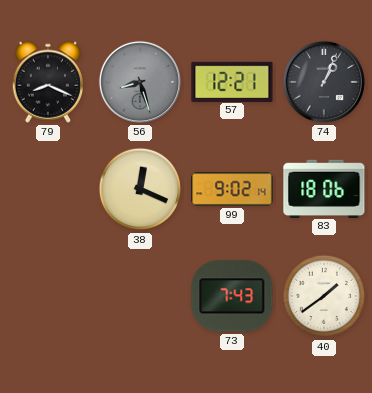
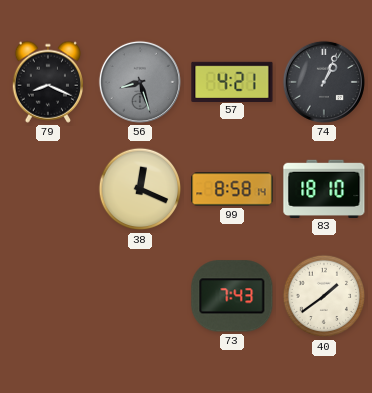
57: 12:21 -> 4:21 (232, 81)
99: 9:02 -> 8:58 (232, 189)
83: 18:06 -> 18:10 (324, 188)
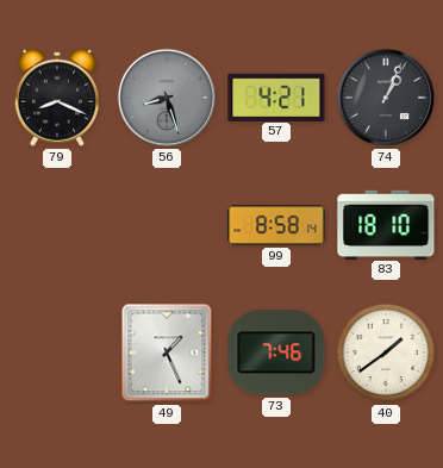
38: 12:19 -> none (140, 189)
49: none -> 1:26 (167, 352)
73: 7:43 -> 7:46 (276, 352)
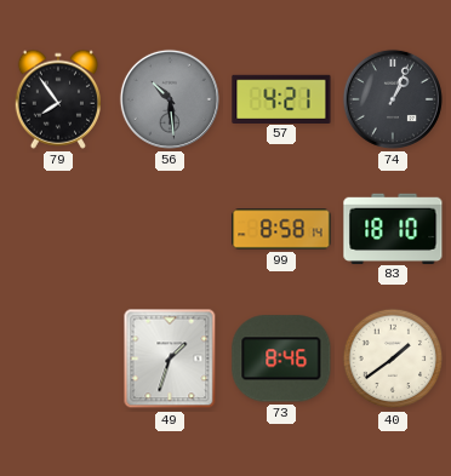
79: 8:19 -> 7:54 (57, 99)
56: 8:27 -> 10:29 (170, 99)
49: 1:26 -> 1:33 (170, 359)
73: 7:46 -> 8:46 (281, 359)
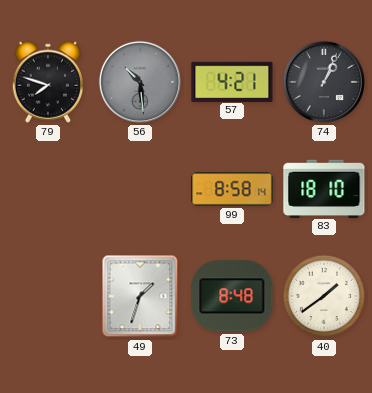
79: 7:54 -> 7:48 (47, 82)
73: 8:46 -> 8:48 (232, 296)
